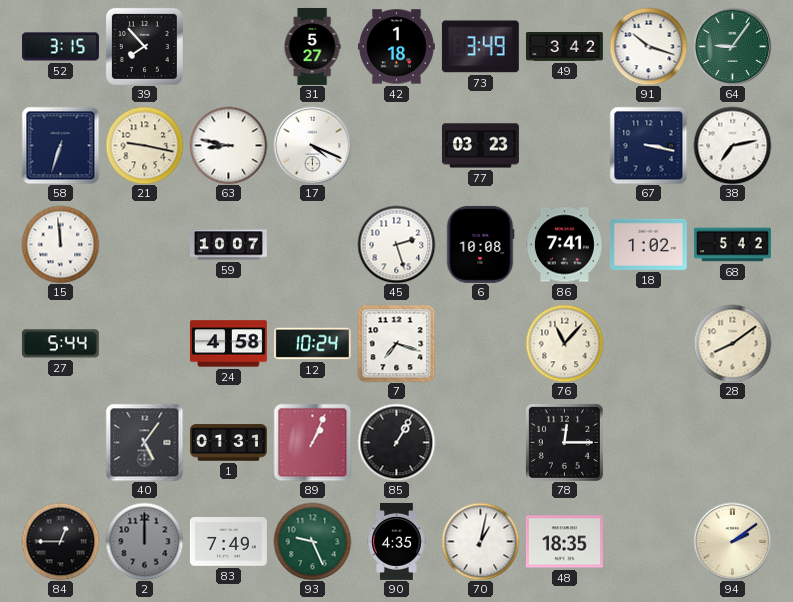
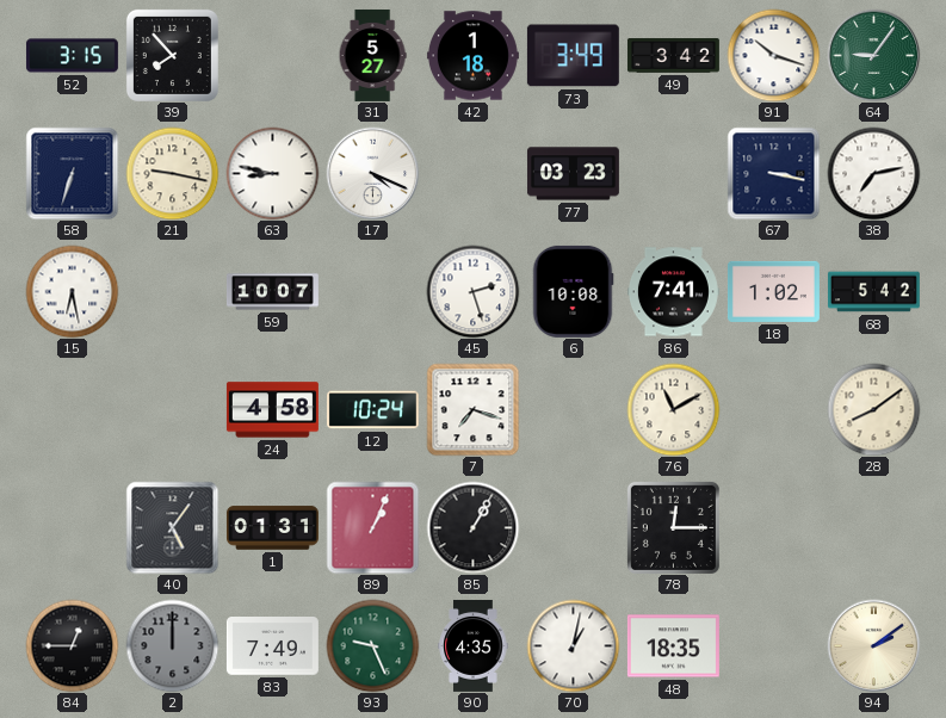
15: 11:59 -> 6:28 (72, 291)
27: 5:44 -> none (60, 344)
76: 11:07 -> 11:10 (673, 409)
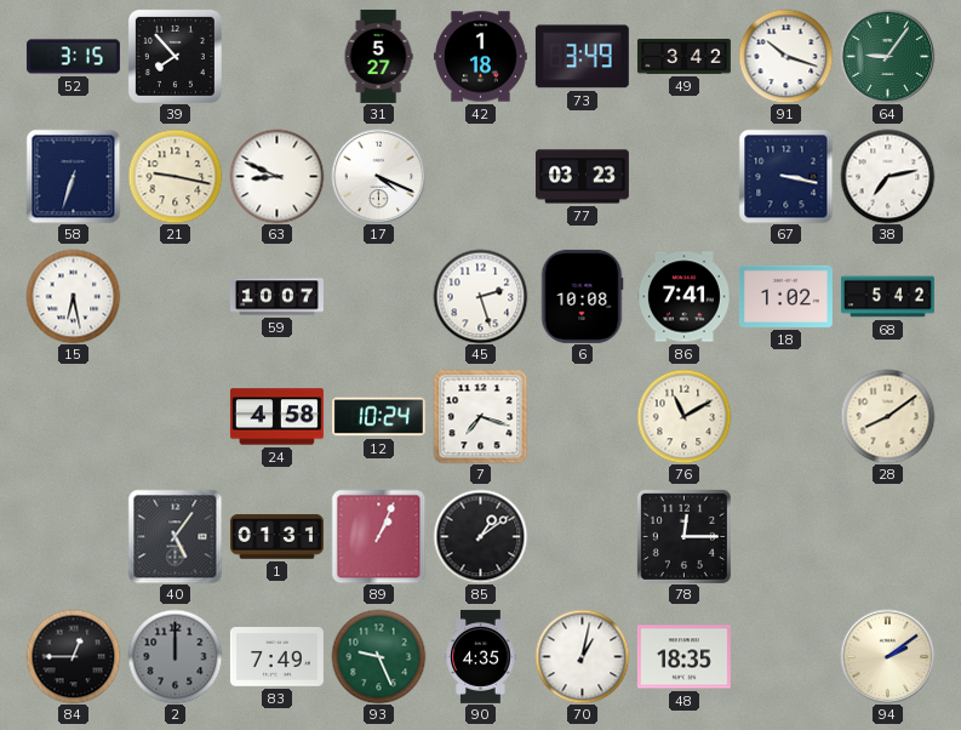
63: 8:47 -> 8:49 (276, 176)
85: 1:05 -> 1:09 (480, 536)
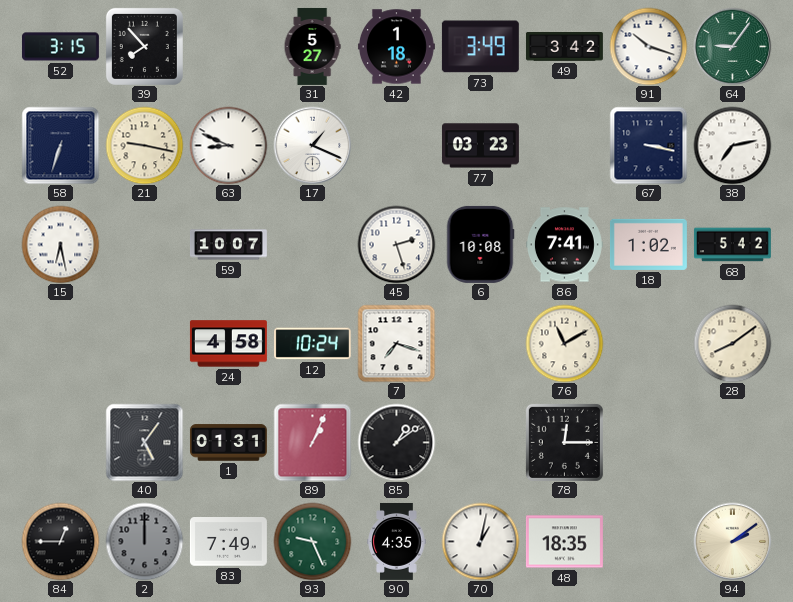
17: 4:19 -> 1:19 (312, 145)
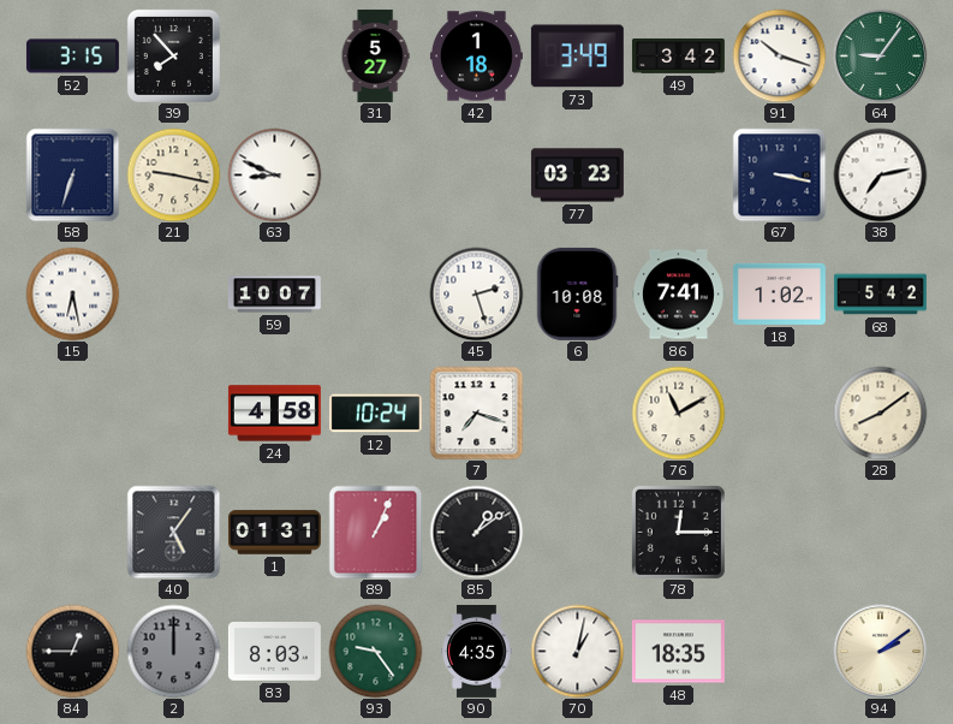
17: 1:19 -> none (312, 145)
83: 7:49 -> 8:03 (274, 652)
93: 9:26 -> 9:24 (375, 651)
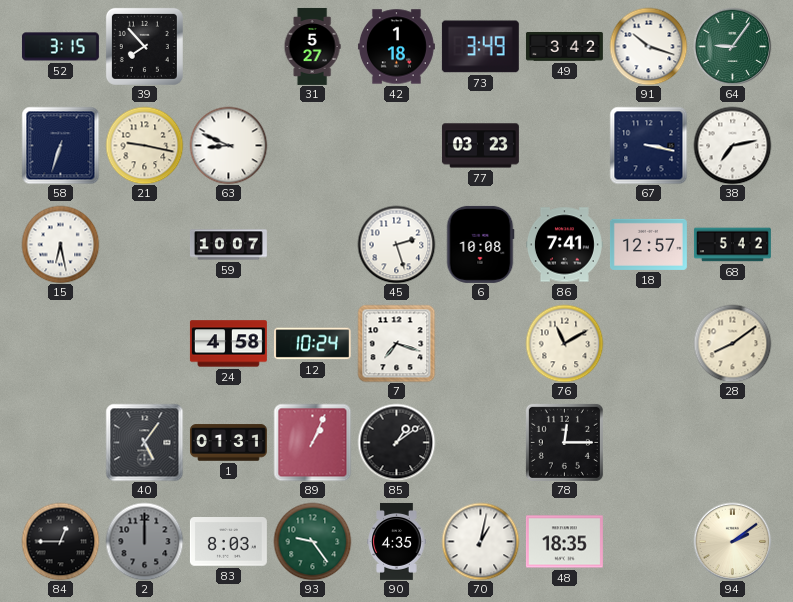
18: 1:02 -> 12:57 (648, 244)
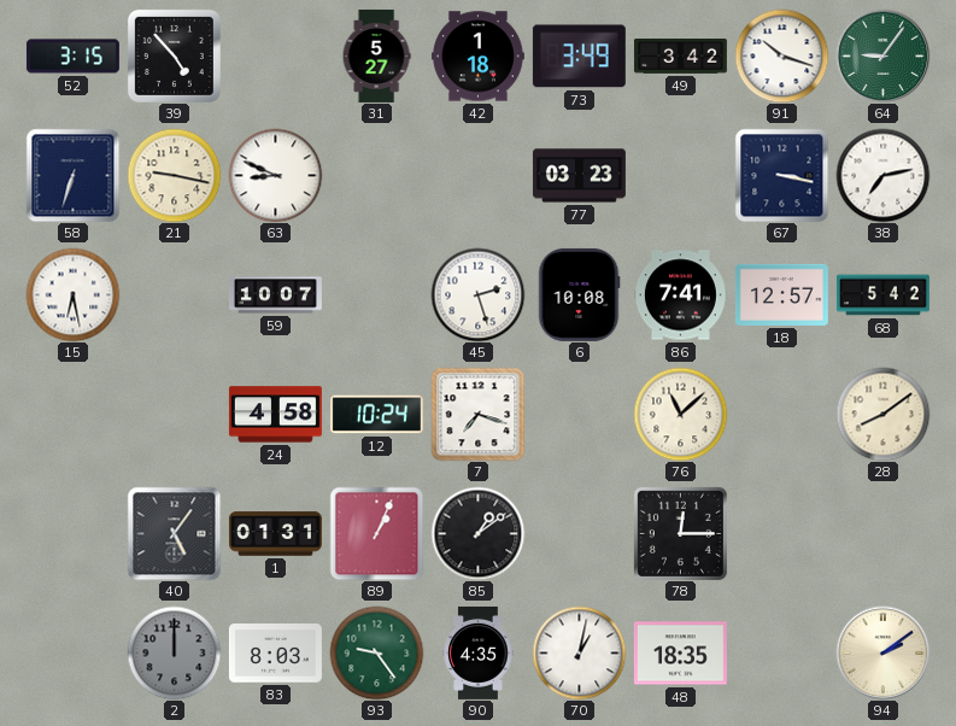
39: 7:53 -> 4:53 (174, 55)
76: 11:10 -> 11:08 (680, 414)
84: 12:45 -> none (60, 541)
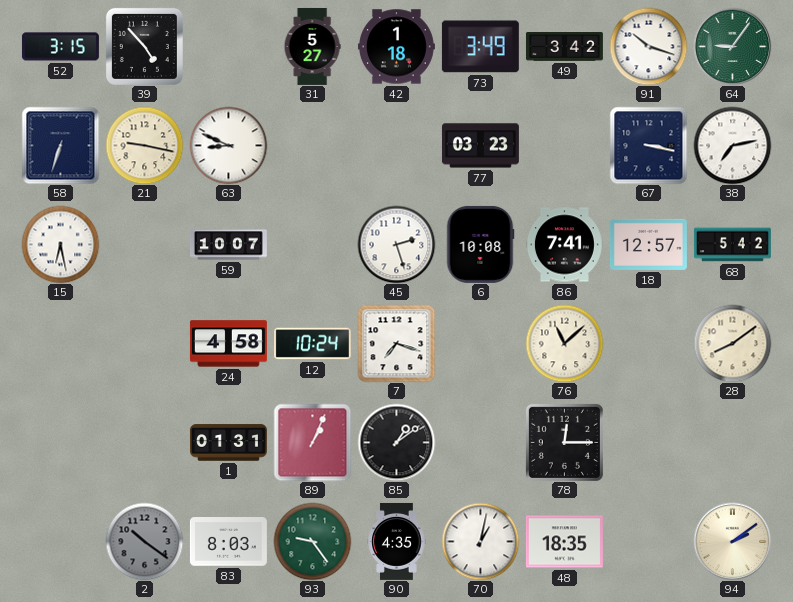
40: 5:06 -> none (174, 533)
2: 12:00 -> 10:21 (144, 541)
